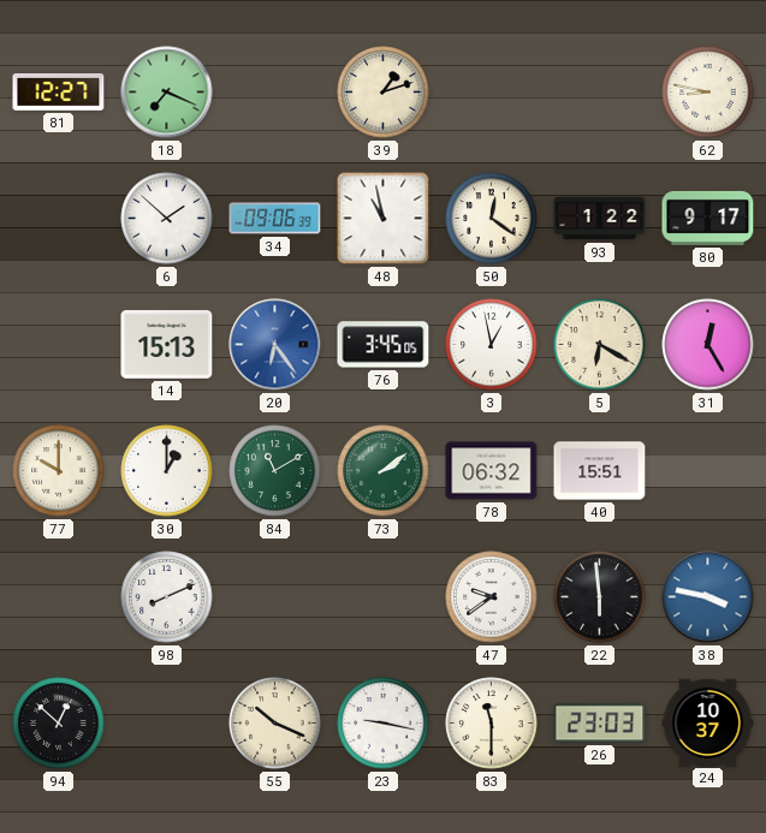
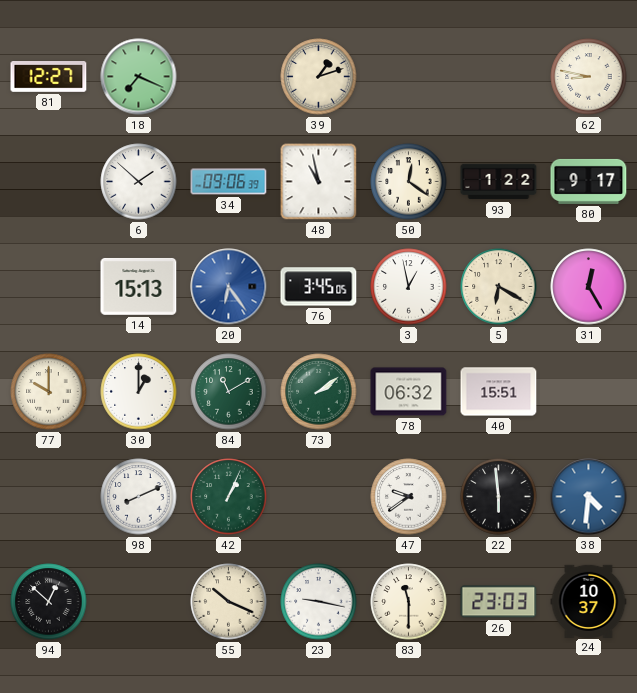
42: none -> 1:04 (229, 497)
38: 3:47 -> 4:31 (589, 497)
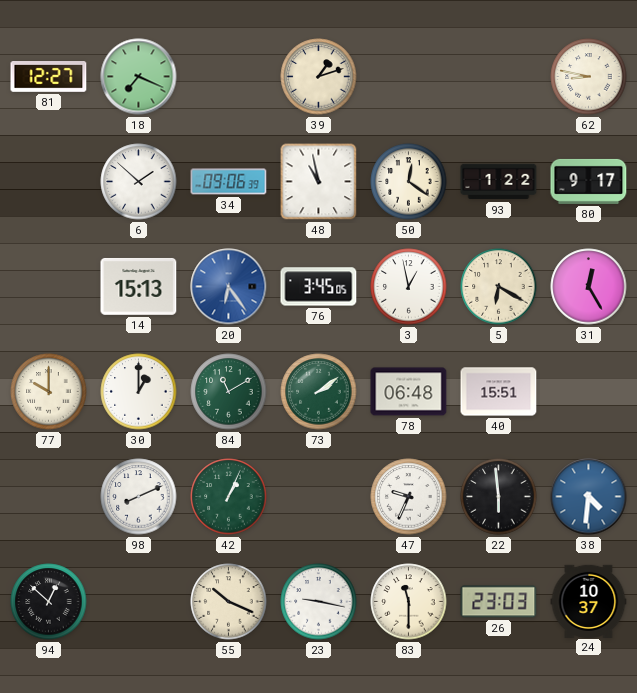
78: 06:32 -> 06:48 (409, 392)
47: 9:39 -> 9:34 (409, 497)
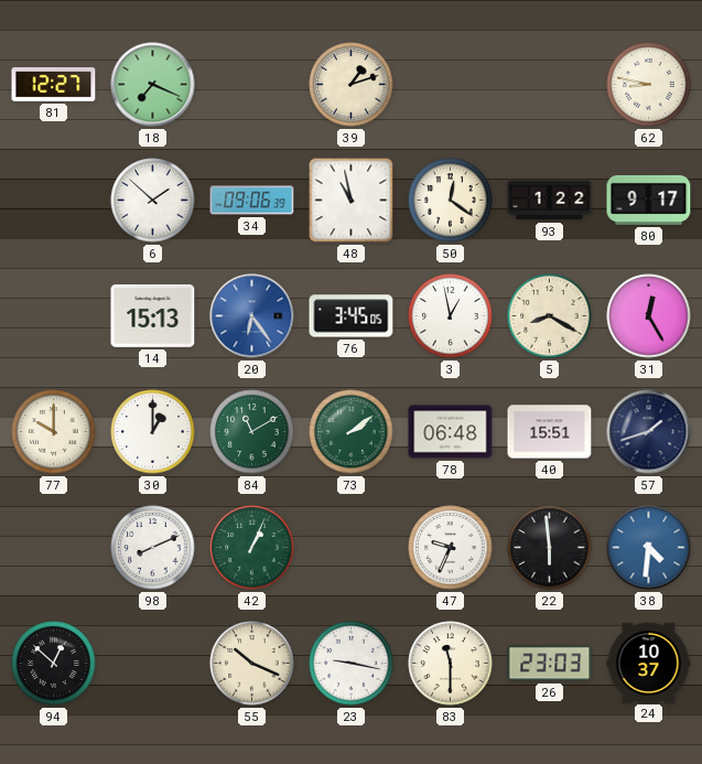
5: 6:20 -> 8:20 (550, 316)
57: none -> 1:42 (649, 432)
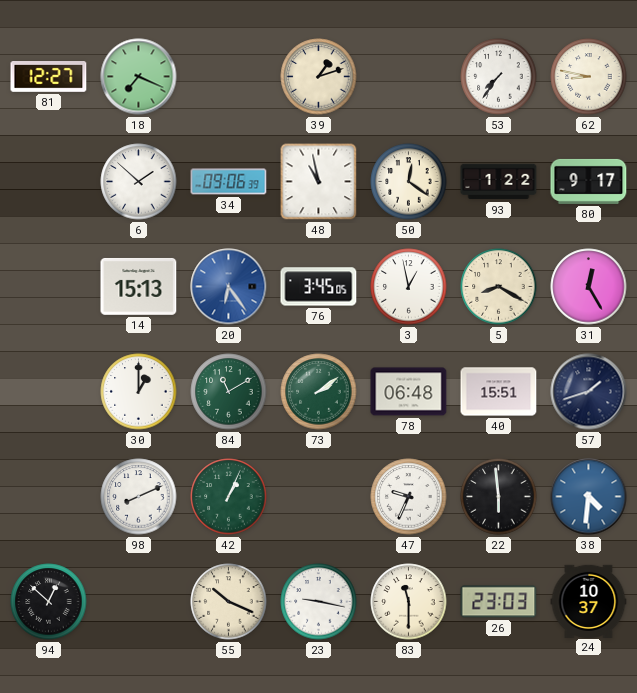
53: none -> 7:36 (499, 77)
77: 10:00 -> none (54, 432)
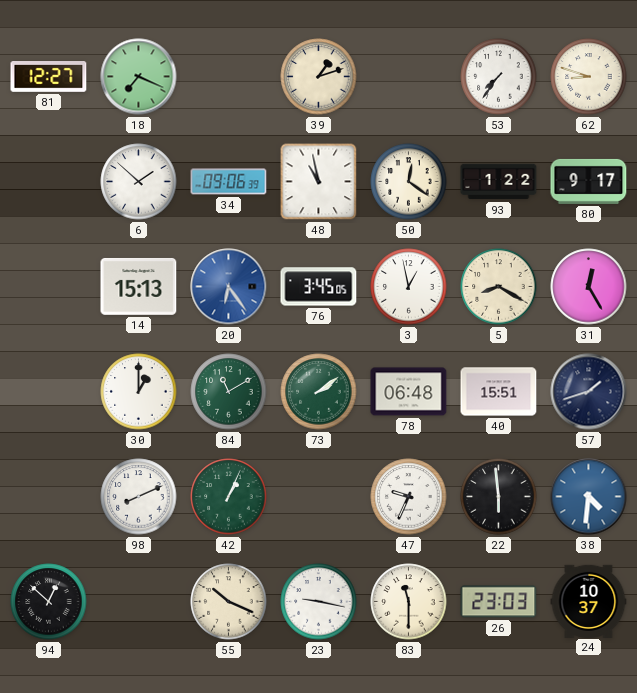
62: 8:47 -> 8:48 (589, 77)
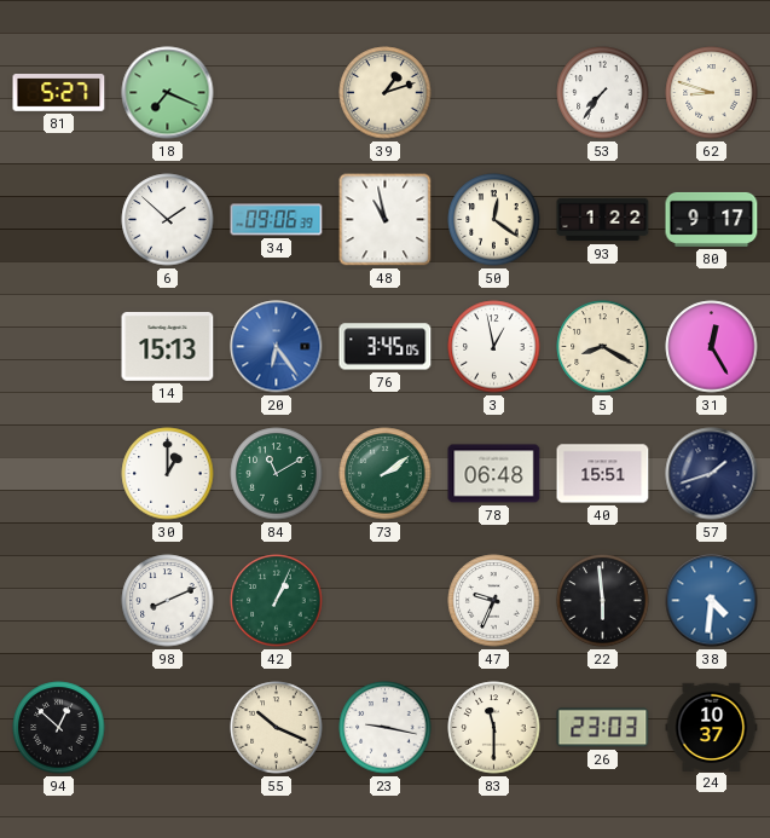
81: 12:27 -> 5:27 (59, 93)
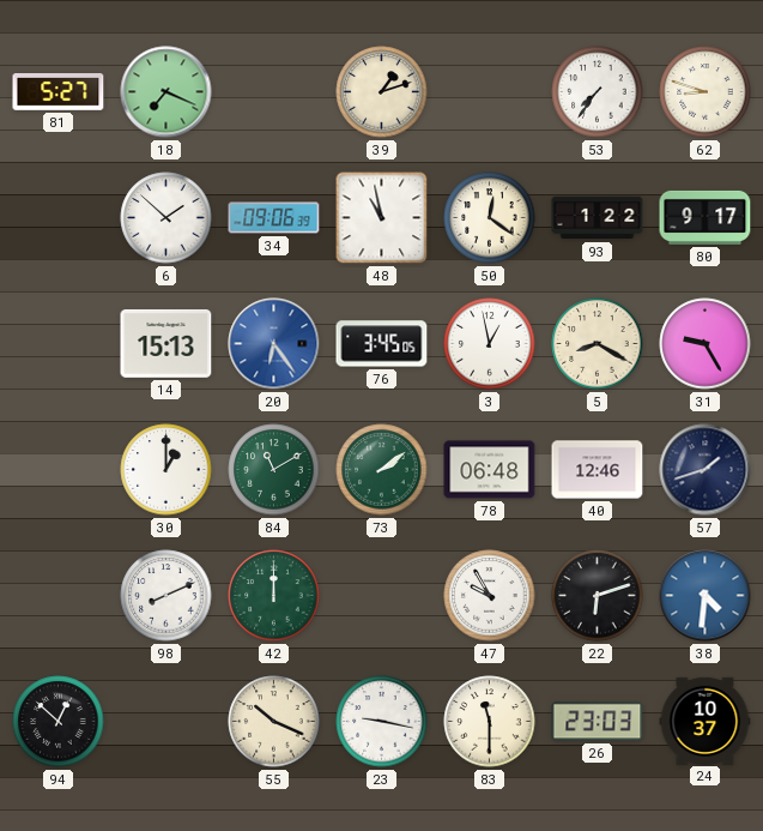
31: 12:25 -> 9:25 (706, 344)
40: 15:51 -> 12:46 (598, 470)
42: 1:04 -> 12:00 (274, 596)
47: 9:34 -> 9:55 (490, 596)
22: 5:59 -> 6:12 (598, 596)
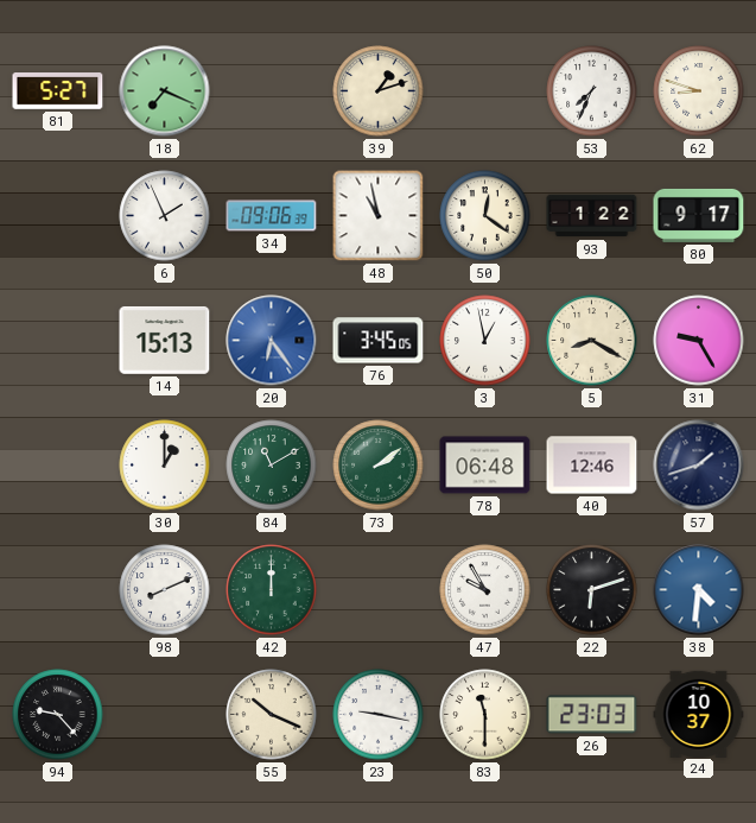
53: 7:36 -> 7:34 (592, 91)
6: 1:52 -> 1:56 (165, 216)
94: 12:52 -> 9:23 (58, 715)
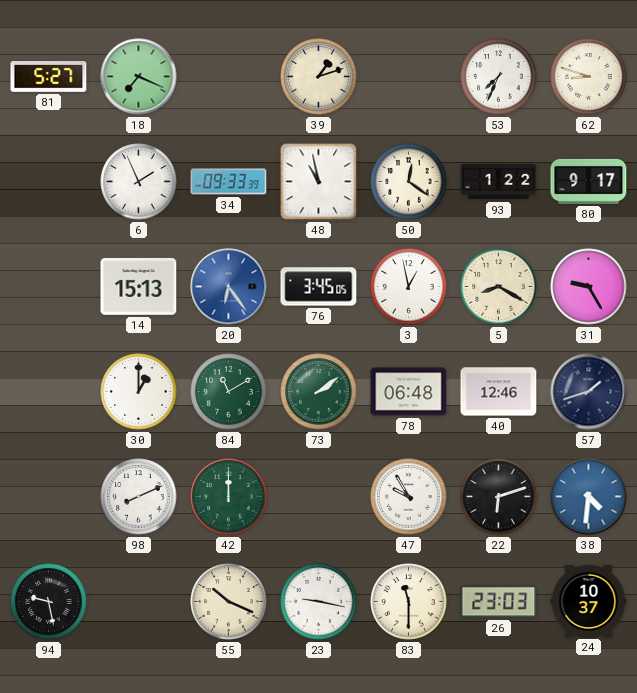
34: 09:06 -> 09:33 (229, 182)
94: 9:23 -> 9:28 (49, 602)
